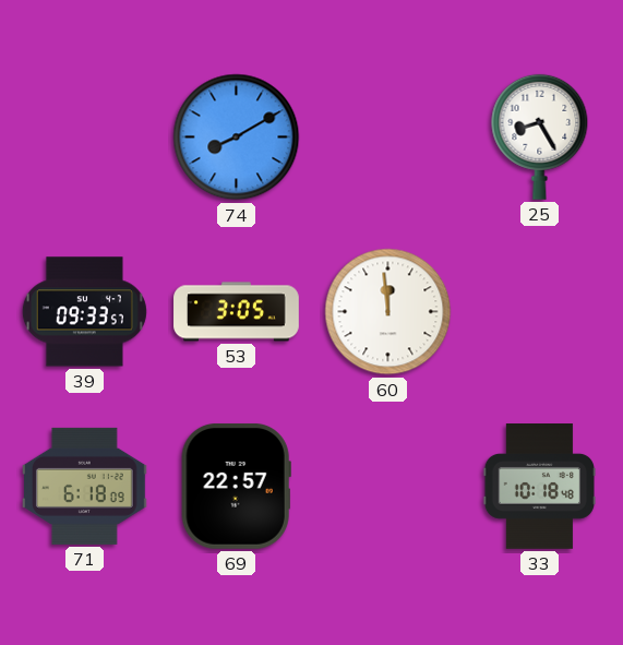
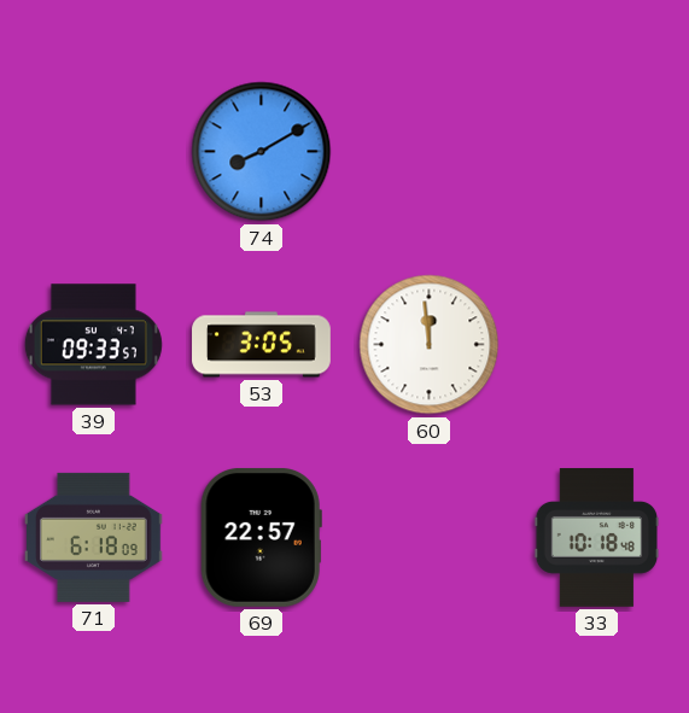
25: 8:25 -> none (540, 136)
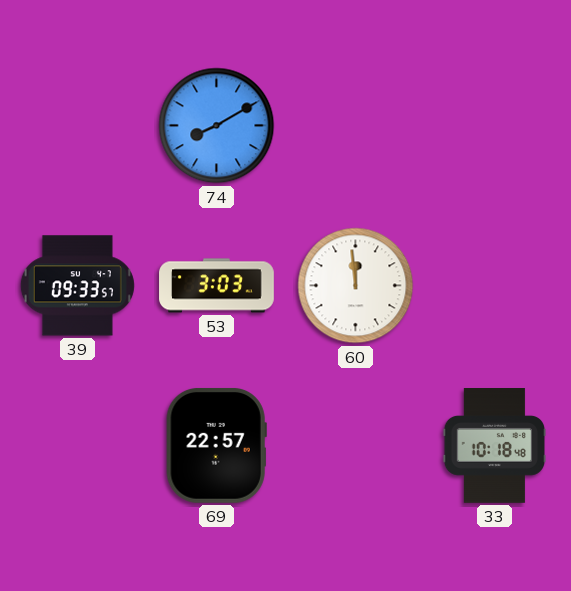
53: 3:05 -> 3:03 (217, 286)
71: 6:18 -> none (94, 537)
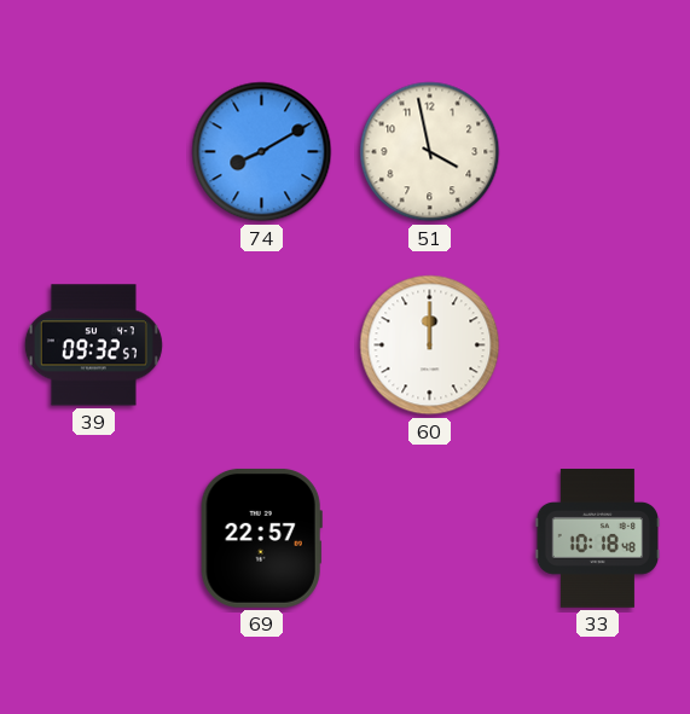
51: none -> 3:58 (430, 152)
39: 09:33 -> 09:32 (93, 346)
53: 3:03 -> none (217, 286)
60: 11:59 -> 12:00 (430, 346)
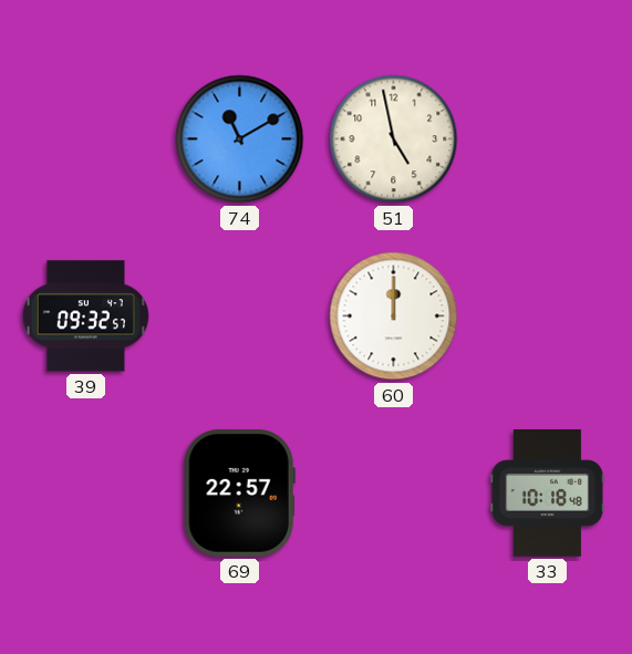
74: 8:10 -> 11:10 (240, 139)
51: 3:58 -> 4:58 (394, 139)
